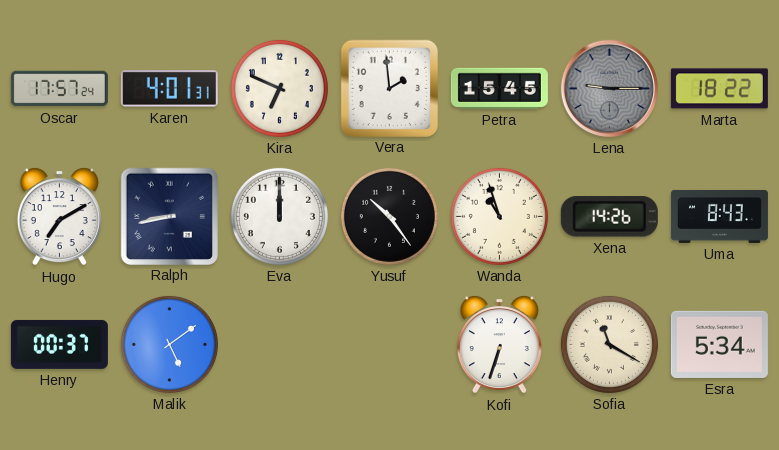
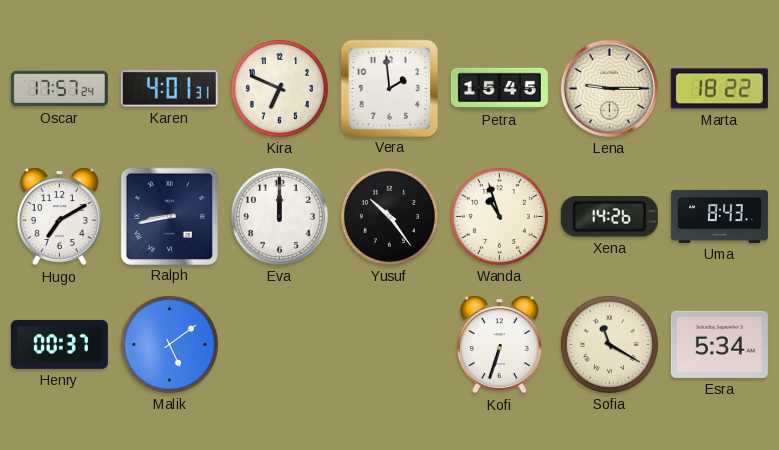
Lena dial: grey -> cream (609, 88)
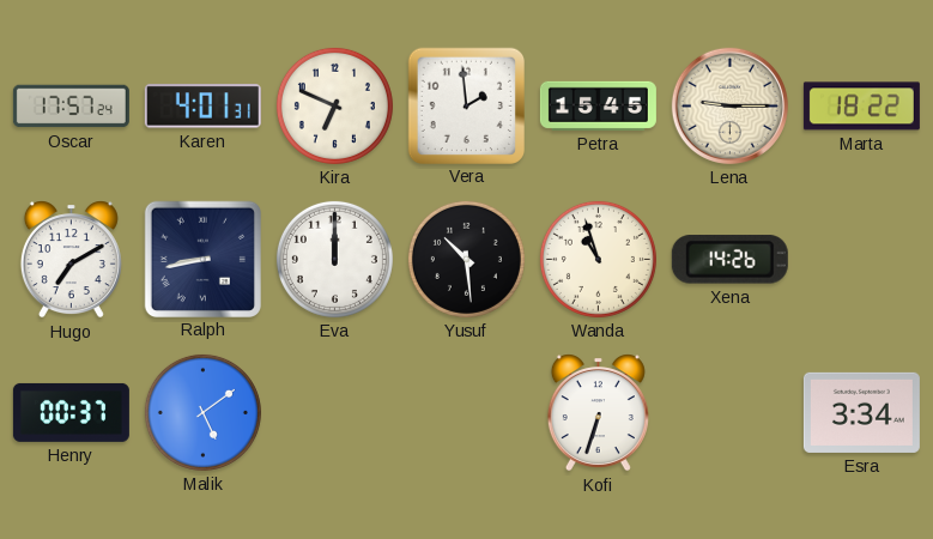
Yusuf: 10:24 -> 10:29 (466, 259)
Uma: 8:43 -> none (719, 216)
Sofia: 11:20 -> none (609, 344)
Esra: 5:34 -> 3:34 (861, 412)
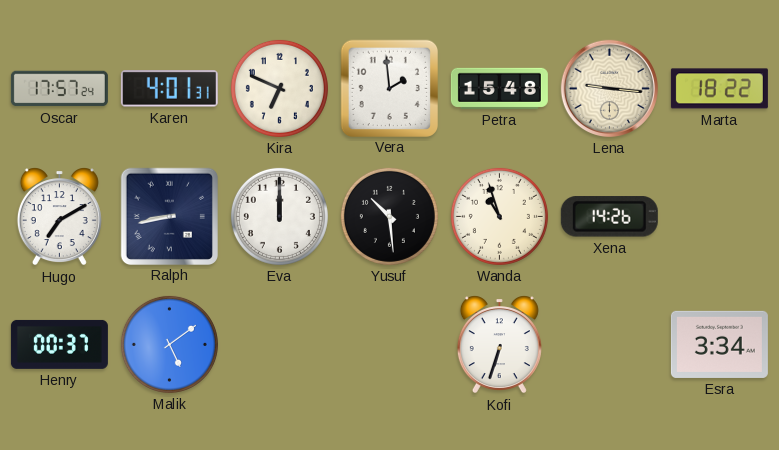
Petra: 15:45 -> 15:48 (499, 88)
Lena: 9:15 -> 9:16 (609, 88)
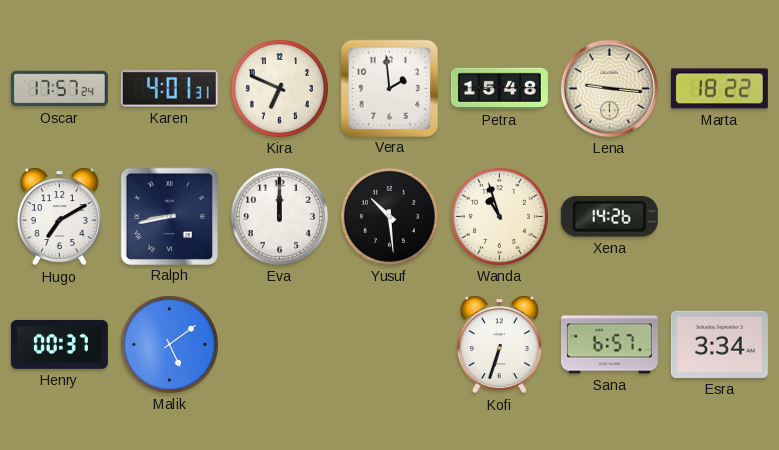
Sana: none -> 6:57 (609, 345)
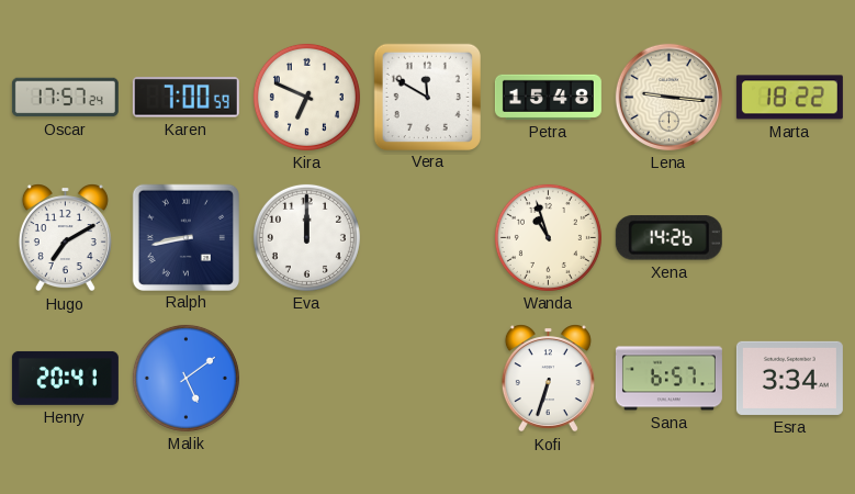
Karen: 4:01 -> 7:00 (185, 98)
Vera: 1:59 -> 11:50 (427, 97)
Yusuf: 10:29 -> none (389, 216)
Henry: 00:37 -> 20:41 (65, 378)
